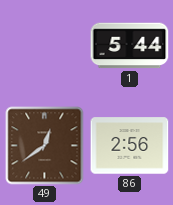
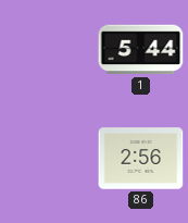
49: 12:39 -> none (45, 146)
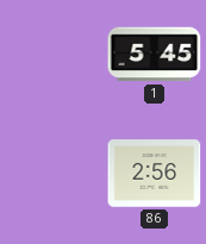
1: 5:44 -> 5:45 (155, 55)
